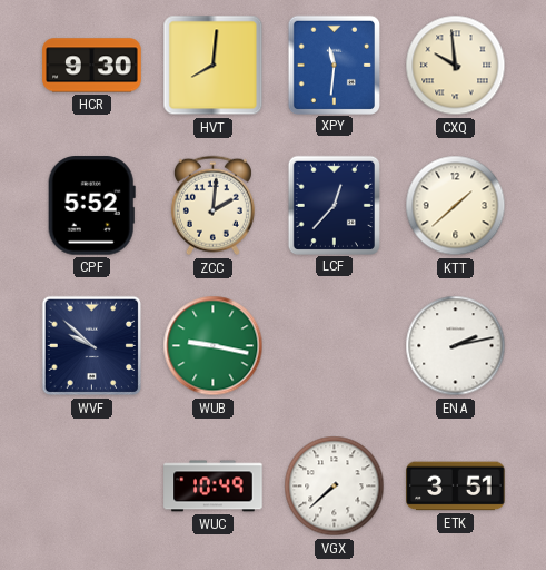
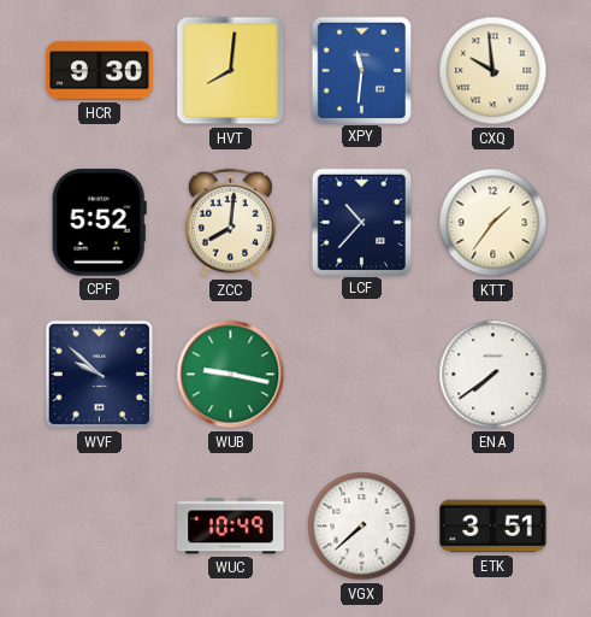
ZCC: 2:01 -> 8:01 (230, 223)
LCF: 12:37 -> 10:37 (361, 222)
KTT: 1:38 -> 1:36 (494, 223)
ENA: 2:13 -> 7:39 (494, 375)
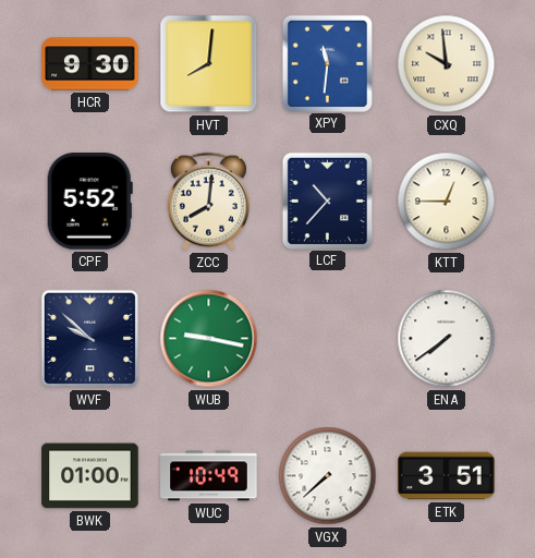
KTT: 1:36 -> 12:45 (447, 202)
BWK: none -> 01:00 (90, 476)
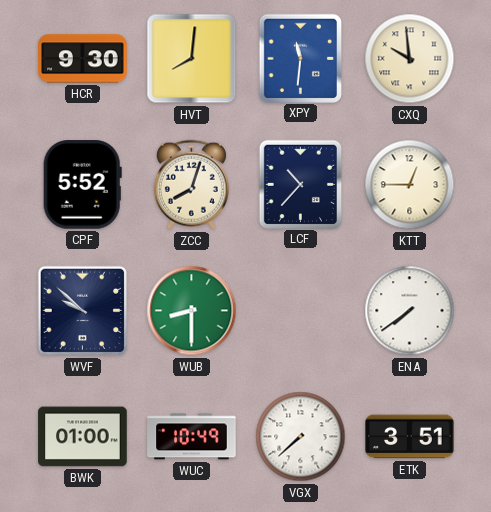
ZCC: 8:01 -> 8:03 (191, 185)
WUB: 9:17 -> 8:30 (192, 311)
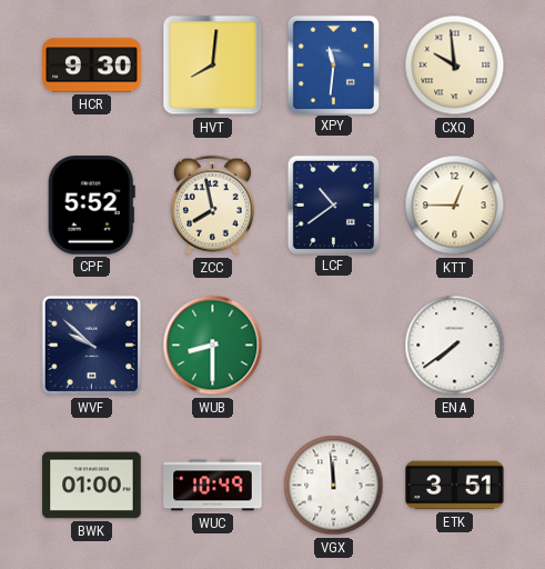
ZCC: 8:03 -> 7:58 (212, 206)
LCF: 10:37 -> 10:39 (333, 204)
VGX: 7:38 -> 11:59 (334, 486)
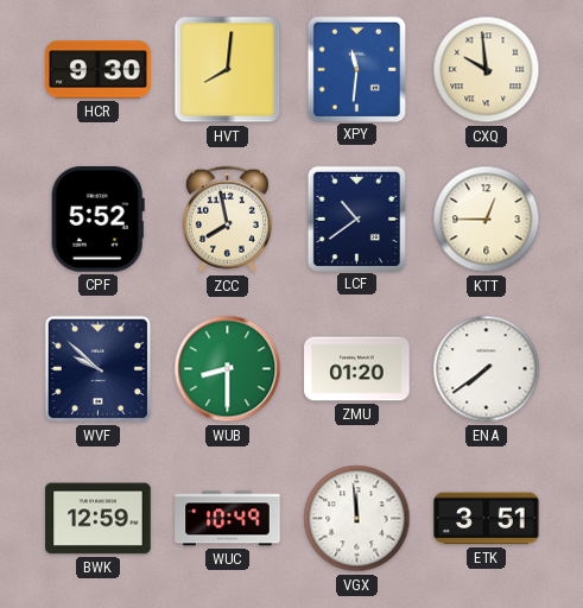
ZMU: none -> 01:20 (357, 369)
BWK: 01:00 -> 12:59 (99, 519)
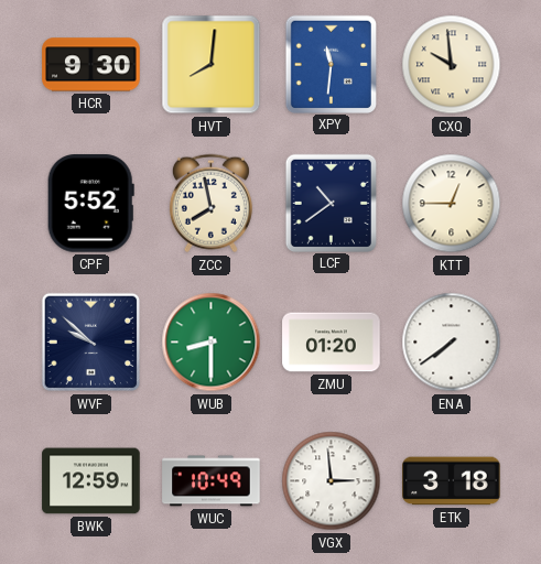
VGX: 11:59 -> 2:59 (332, 481)
ETK: 3:51 -> 3:18 (452, 481)
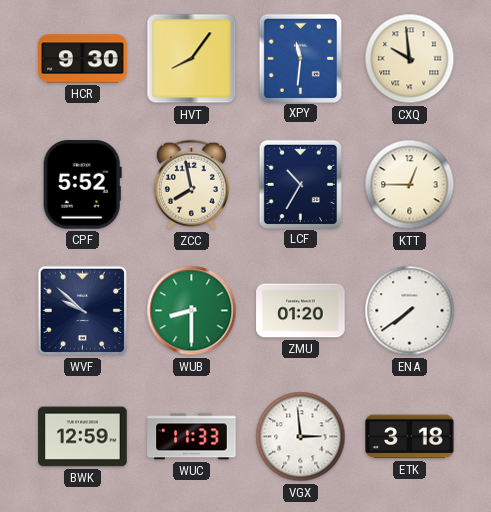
HVT: 8:01 -> 8:06 (192, 59)
LCF: 10:39 -> 10:35 (300, 184)
WUC: 10:49 -> 11:33 (192, 437)
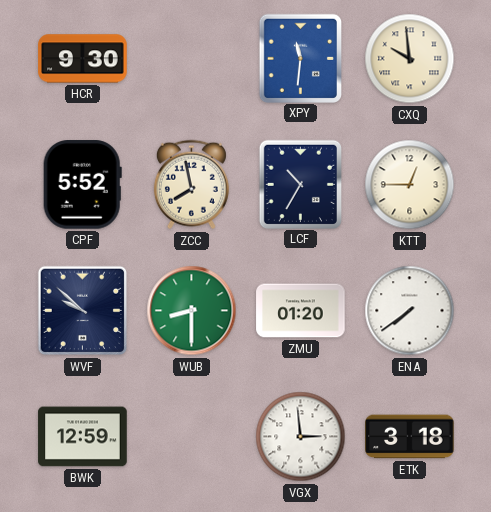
HVT: 8:06 -> none (192, 59)
WUC: 11:33 -> none (192, 437)
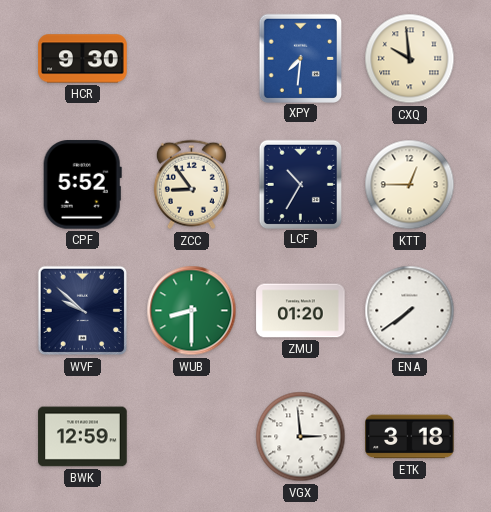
XPY: 11:31 -> 7:31 (300, 58)
ZCC: 7:58 -> 8:54 (191, 185)
